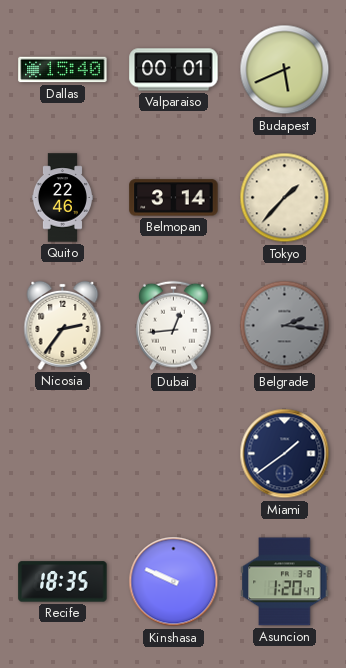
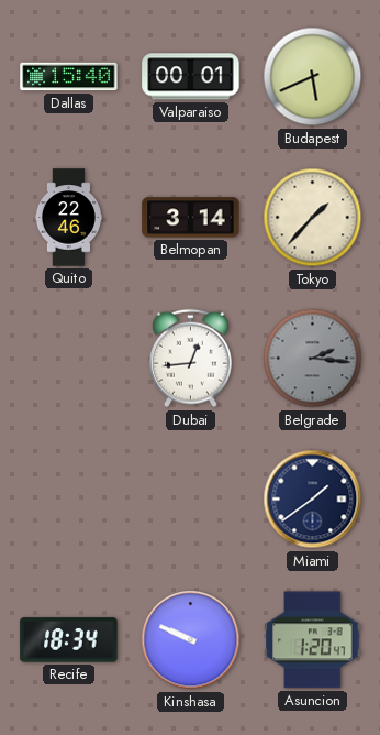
Nicosia: 2:36 -> none (63, 325)
Recife: 18:35 -> 18:34 (69, 640)
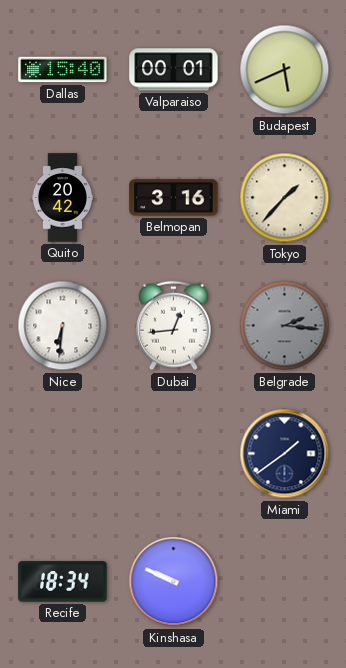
Quito: 22:46 -> 20:42 (62, 198)
Belmopan: 3:14 -> 3:16 (174, 198)
Nice: none -> 6:31 (63, 326)
Asuncion: 1:20 -> none (313, 640)
